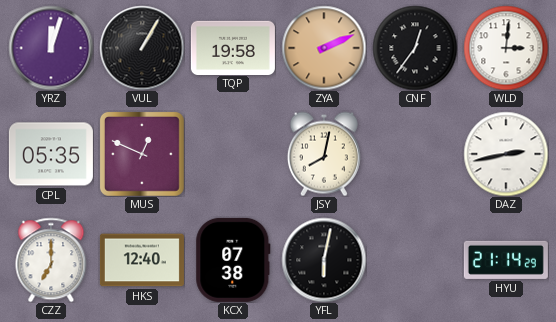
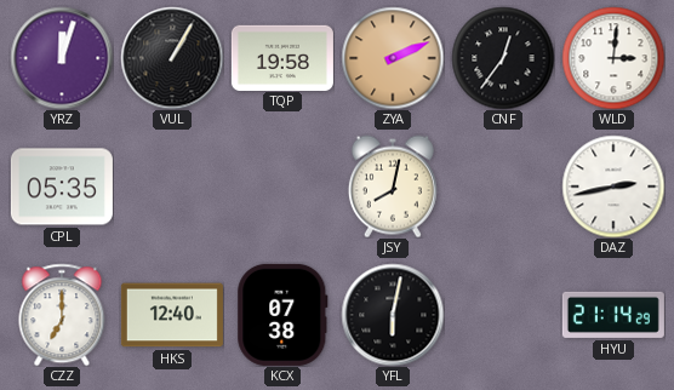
MUS: 12:49 -> none (142, 154)
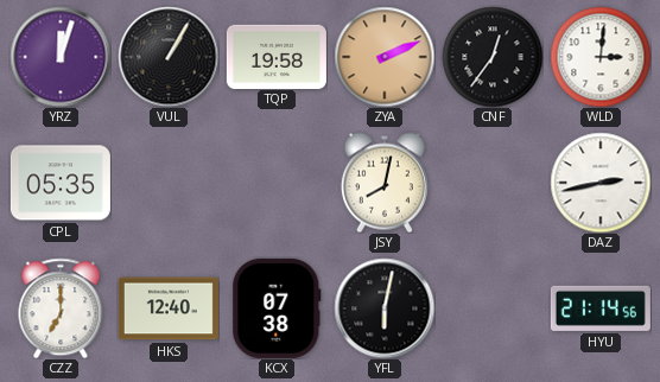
HYU: 21:14:29 -> 21:14:56 (601, 308)
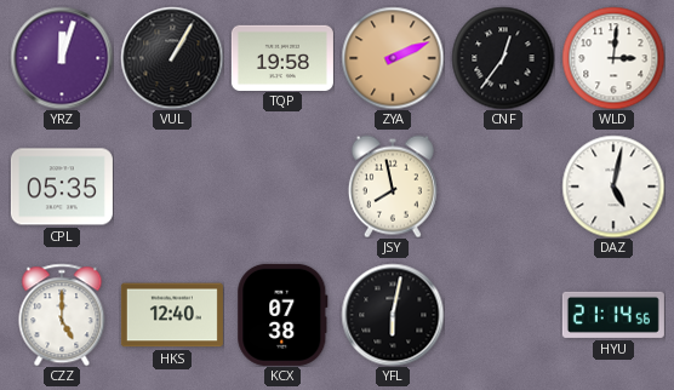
JSY: 8:02 -> 7:58 (393, 187)
DAZ: 2:43 -> 5:02 (613, 187)
CZZ: 7:00 -> 5:00 (62, 315)
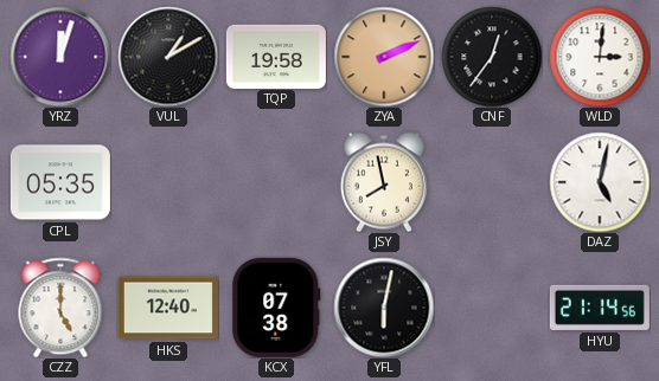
VUL: 1:05 -> 1:10 (168, 57)
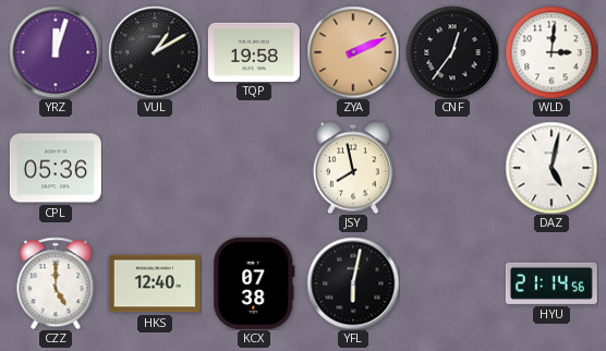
CPL: 05:35 -> 05:36 (56, 168)
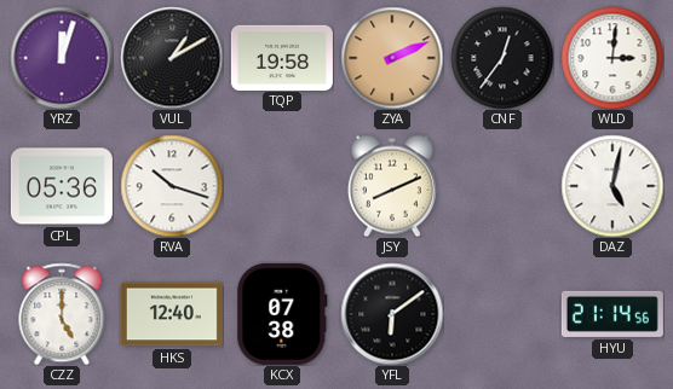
RVA: none -> 10:18 (172, 186)
JSY: 7:58 -> 8:11 (392, 186)
YFL: 6:02 -> 6:09 (392, 314)
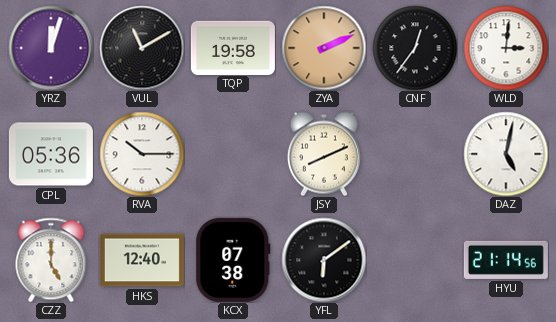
VUL: 1:10 -> 11:10 (142, 48)
RVA: 10:18 -> 10:15 (142, 154)
